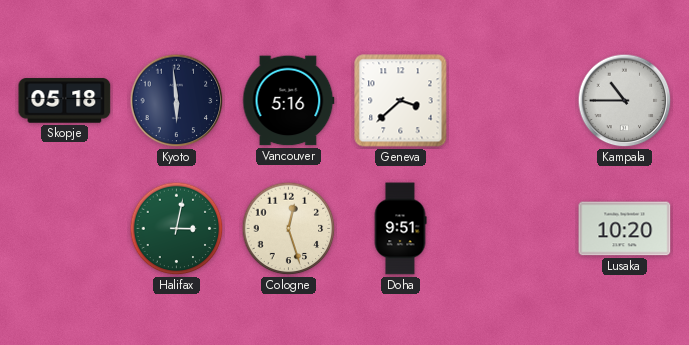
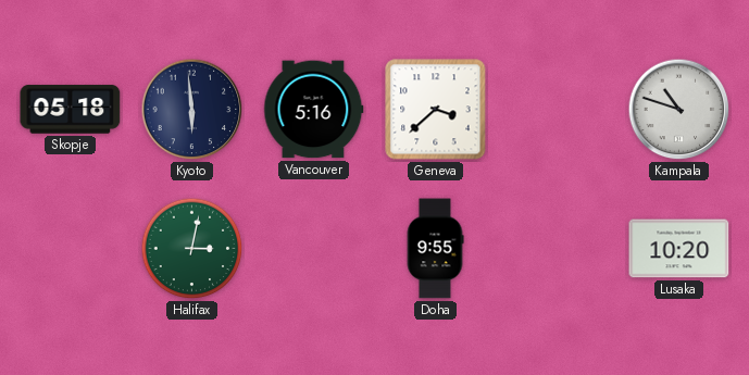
Kampala: 10:45 -> 10:48 (679, 110)
Cologne: 12:27 -> none (289, 229)
Doha: 9:51 -> 9:55 (435, 249)
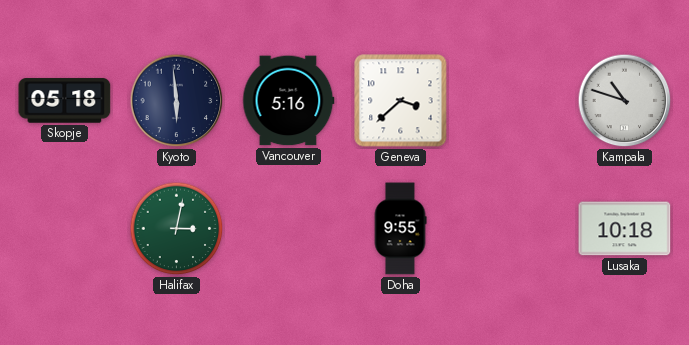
Lusaka: 10:20 -> 10:18 (625, 229)
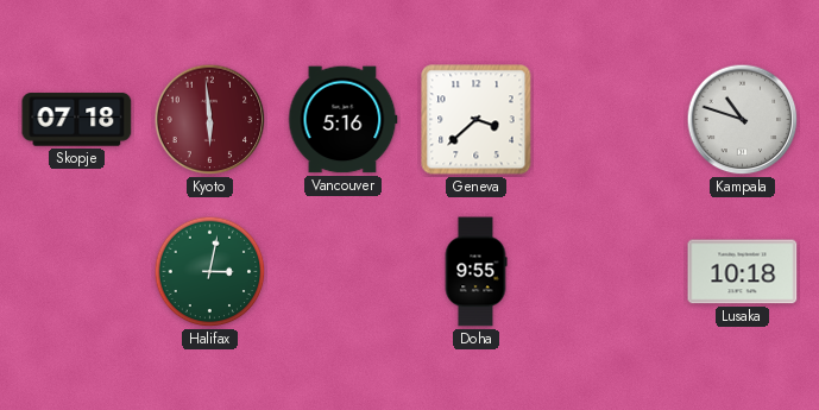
Skopje: 05:18 -> 07:18 (77, 120)
Kyoto dial: navy -> burgundy (210, 120)
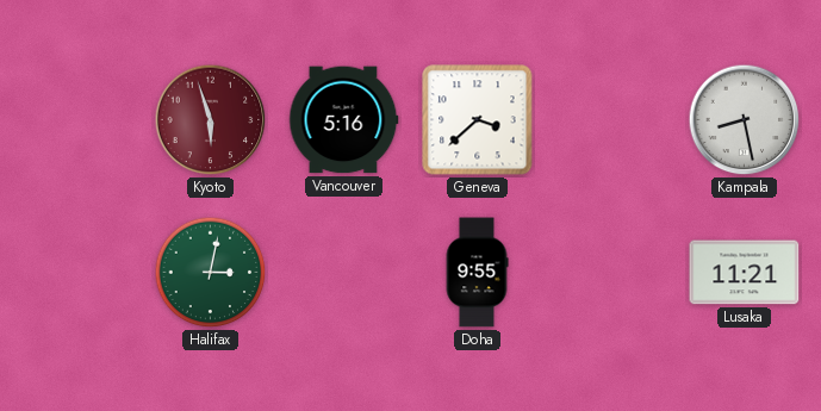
Skopje: 07:18 -> none (77, 120)
Kyoto: 5:59 -> 5:57 (211, 120)
Kampala: 10:48 -> 8:28 (745, 120)
Lusaka: 10:18 -> 11:21 (745, 273)
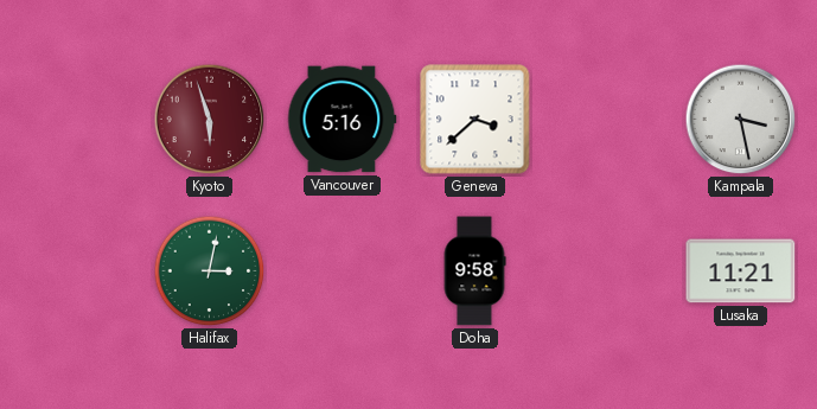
Kampala: 8:28 -> 3:28 (741, 120)
Doha: 9:55 -> 9:58 (474, 271)
